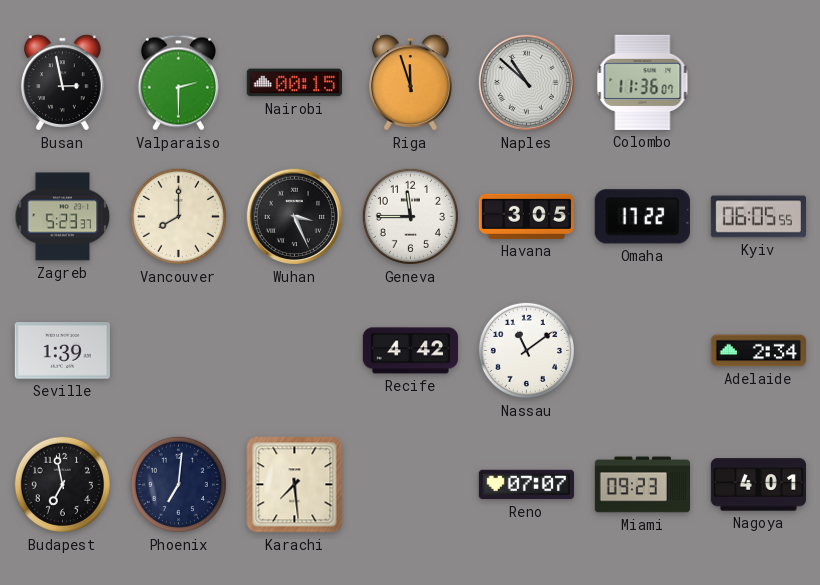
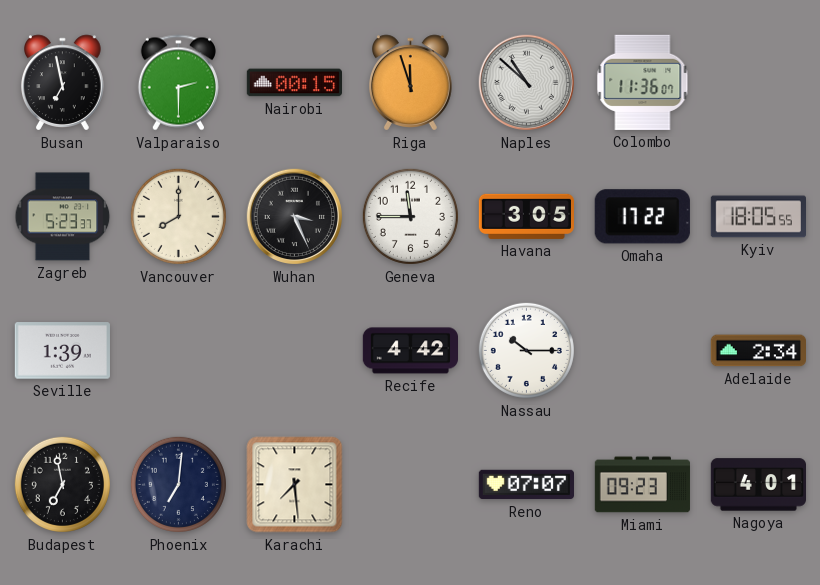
Busan: 2:58 -> 6:58 (63, 83)
Kyiv: 06:05 -> 18:05 (758, 217)
Nassau: 11:09 -> 10:15 (526, 350)
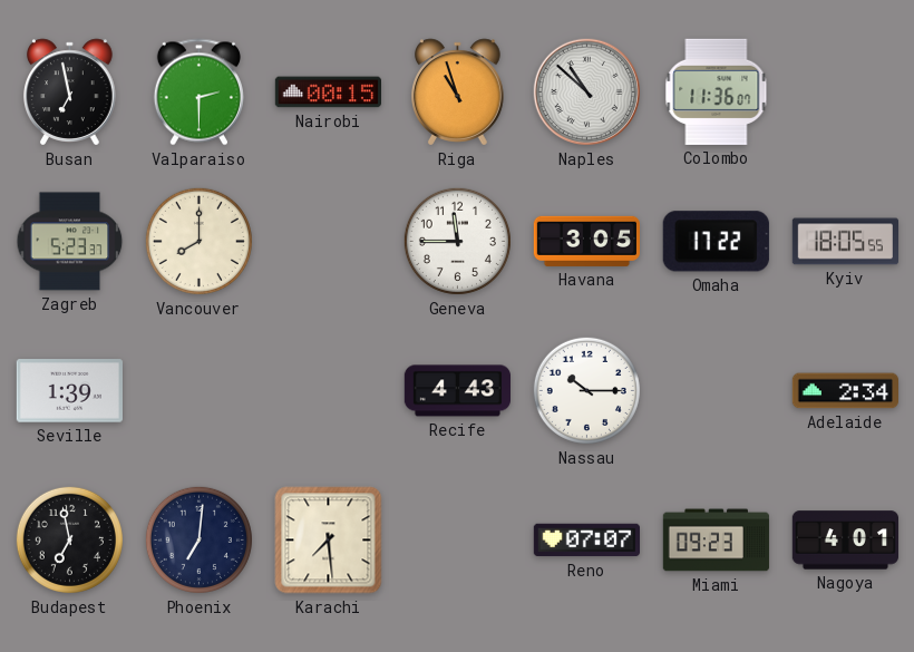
Riga: 11:57 -> 10:57 (458, 93)
Wuhan: 3:26 -> none (295, 217)
Recife: 4:42 -> 4:43 (457, 391)
